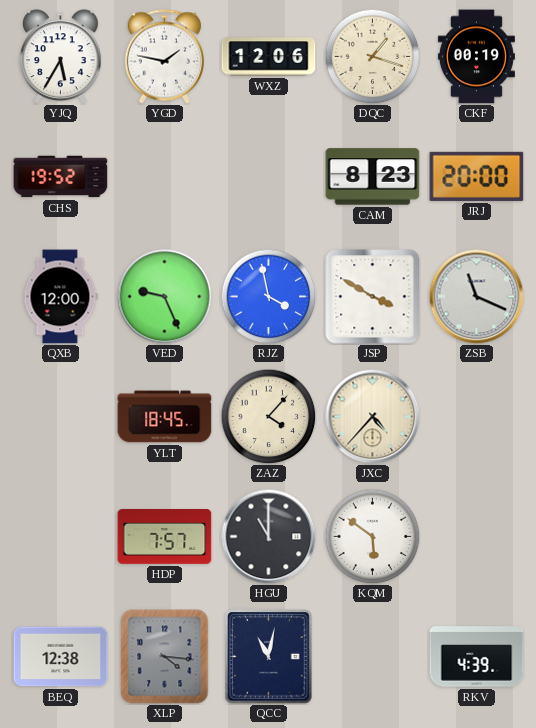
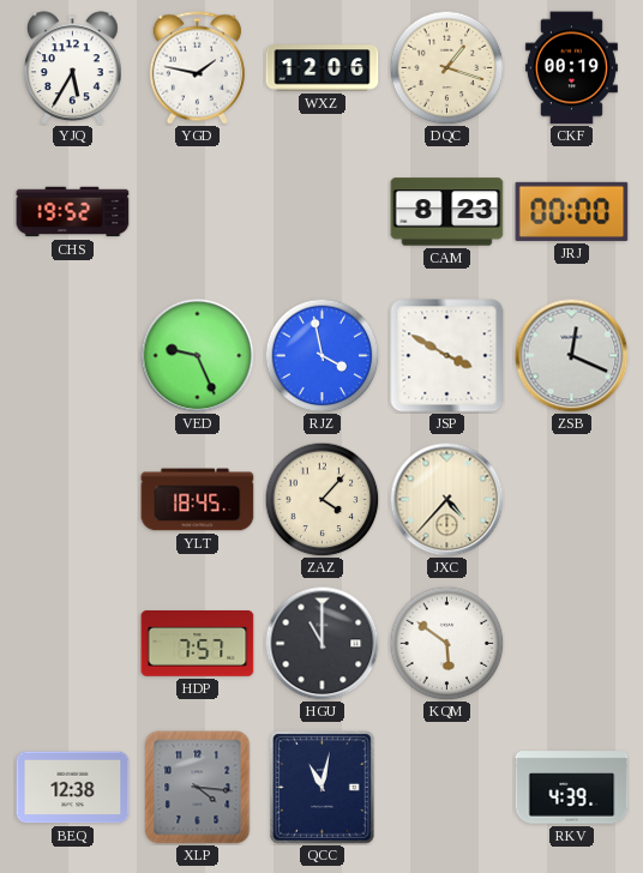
JRJ: 20:00 -> 00:00 (572, 211)
QXB: 12:00 -> none (60, 297)
ZSB: 11:19 -> 12:19 (571, 355)
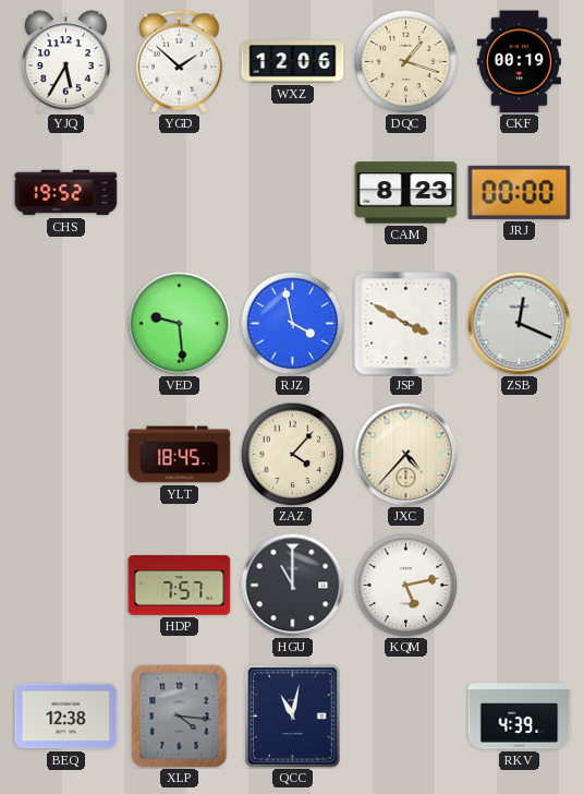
YGD: 1:47 -> 1:52 (179, 62)
VED: 9:26 -> 9:29 (179, 323)
KQM: 5:51 -> 5:13 (405, 585)
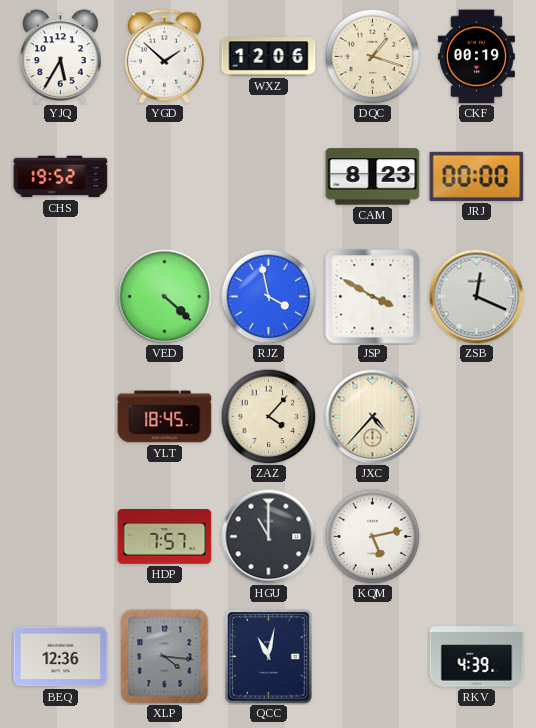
VED: 9:29 -> 4:22 (164, 296)
BEQ: 12:38 -> 12:36 (61, 657)
